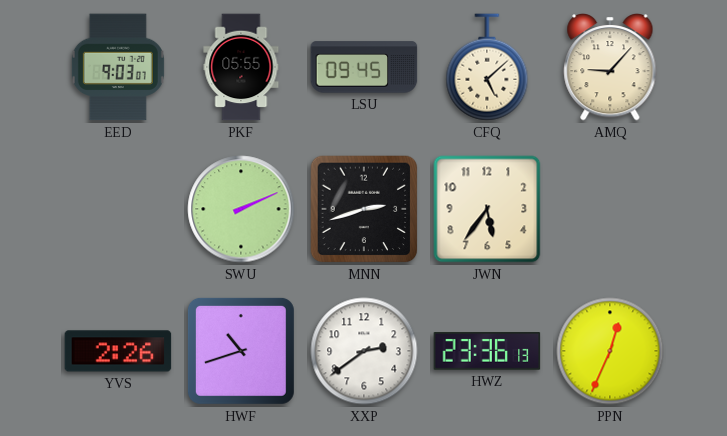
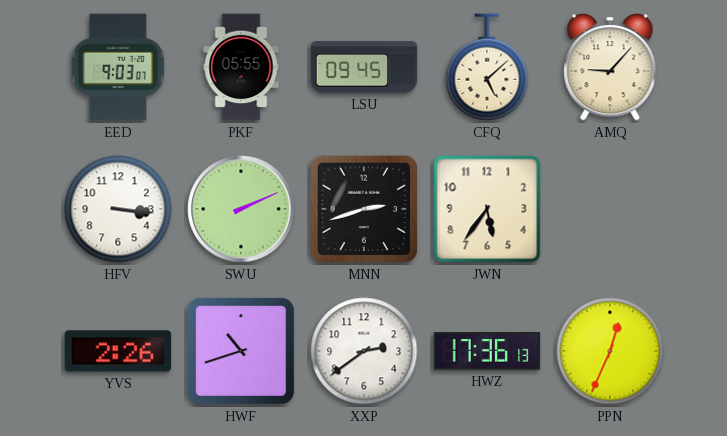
HFV: none -> 3:16 (118, 209)
HWZ: 23:36 -> 17:36 (487, 351)
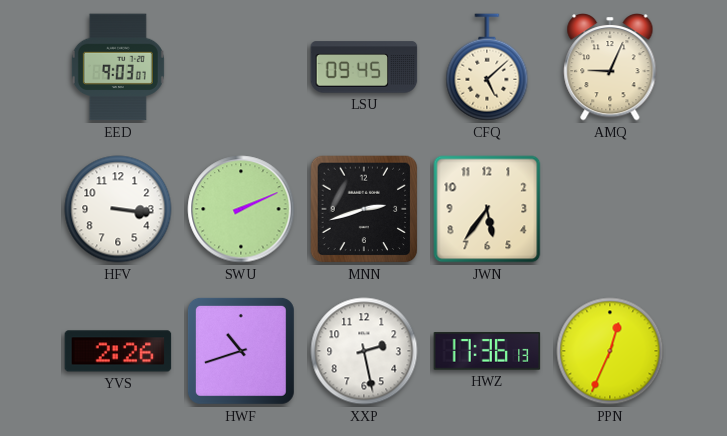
PKF: 05:55 -> none (241, 67)
AMQ: 9:07 -> 9:04 (610, 68)
XXP: 2:39 -> 2:28 (364, 351)
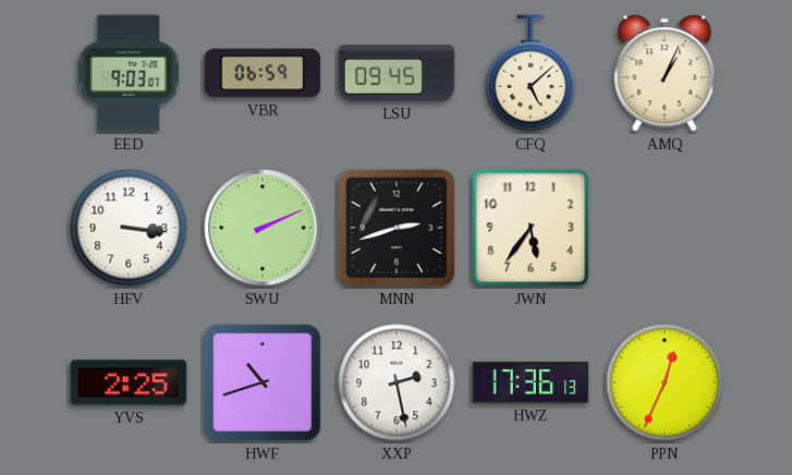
VBR: none -> 06:59 (263, 73)
AMQ: 9:04 -> 1:04 (665, 74)
YVS: 2:26 -> 2:25 (129, 382)
